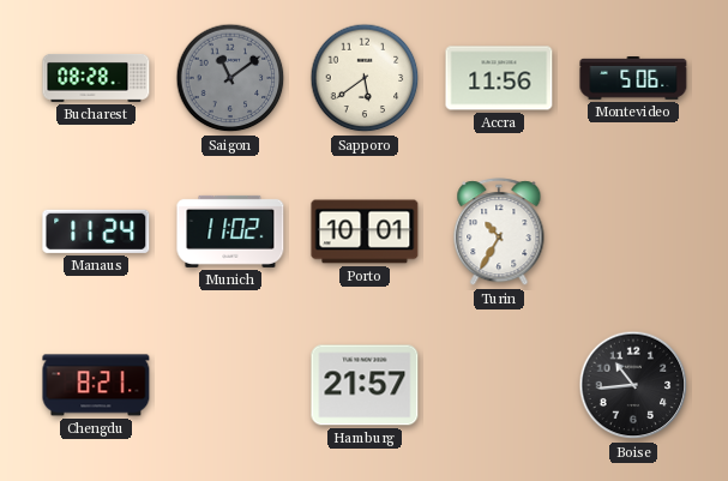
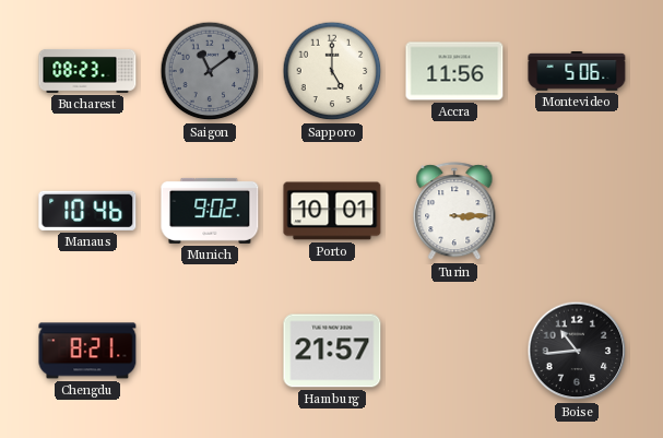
Bucharest: 08:28 -> 08:23 (87, 71)
Sapporo: 5:39 -> 5:00 (332, 71)
Manaus: 11:24 -> 10:46 (87, 211)
Munich: 11:02 -> 9:02 (210, 211)
Turin: 10:35 -> 3:15 (454, 212)
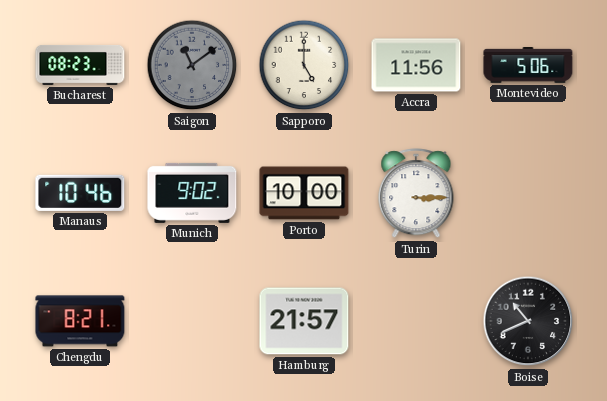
Porto: 10:01 -> 10:00 (304, 193)
Boise: 10:44 -> 10:41 (528, 321)
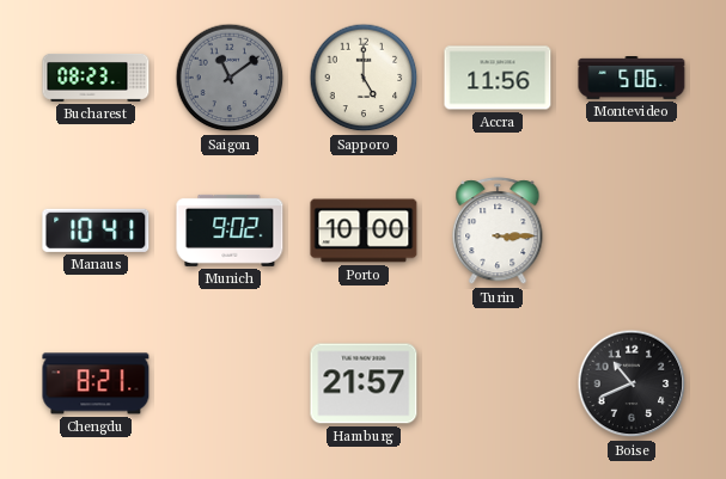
Manaus: 10:46 -> 10:41 (96, 231)
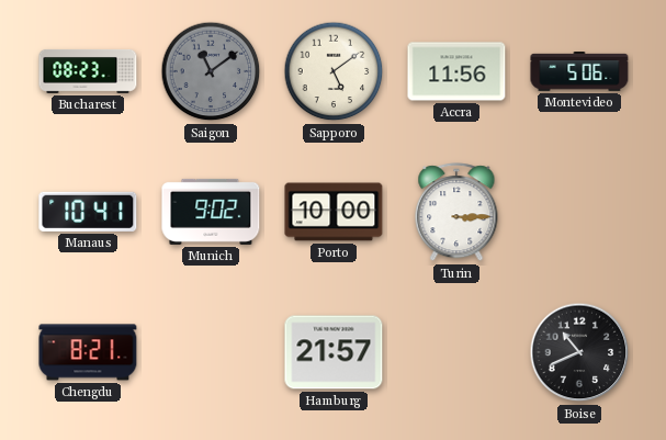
Sapporo: 5:00 -> 5:09 (334, 71)
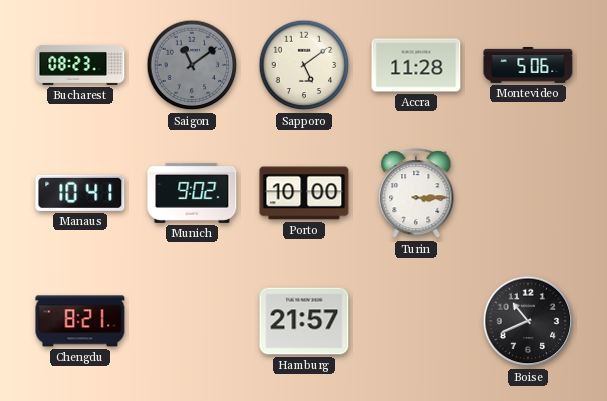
Accra: 11:56 -> 11:28 (416, 65)
